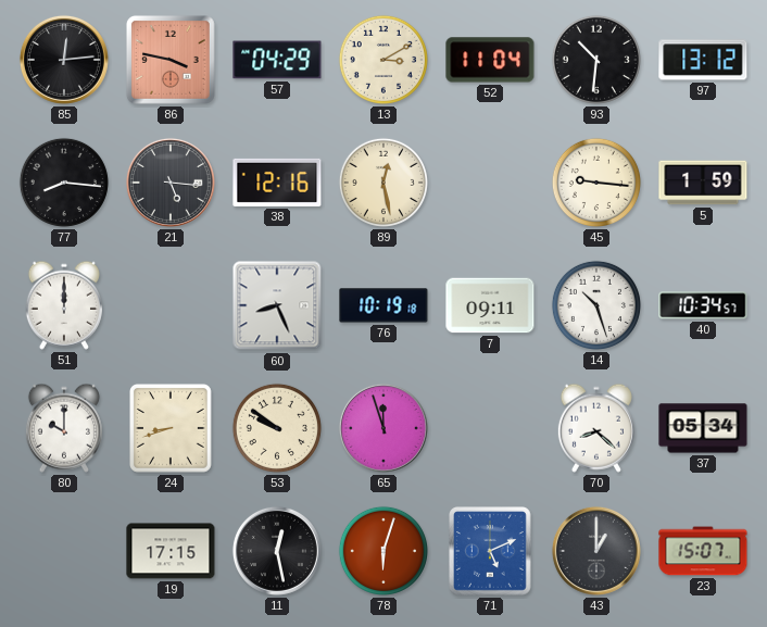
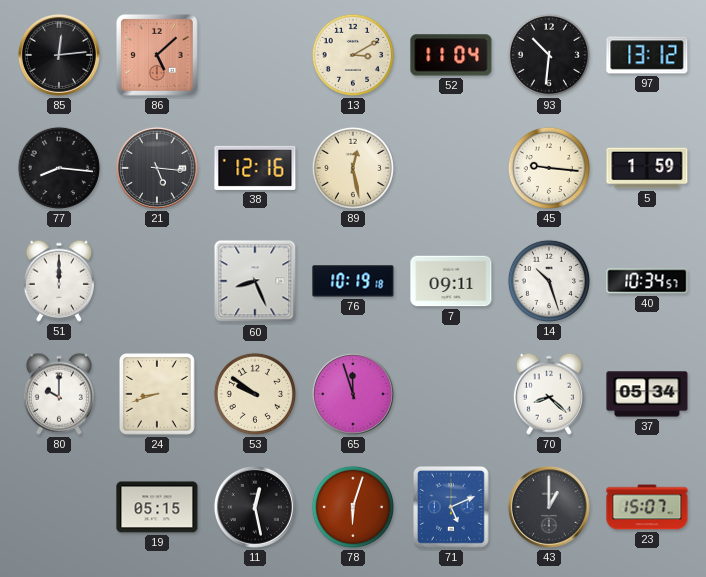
86: 3:47 -> 5:08 (157, 55)
57: 04:29 -> none (277, 60)
19: 17:15 -> 05:15 (157, 507)
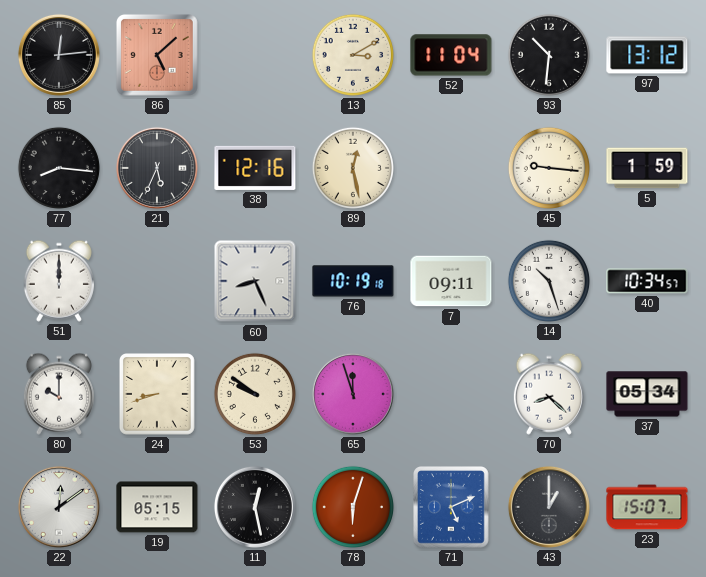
21: 5:16 -> 5:34 (157, 168)
22: none -> 12:09 (59, 507)
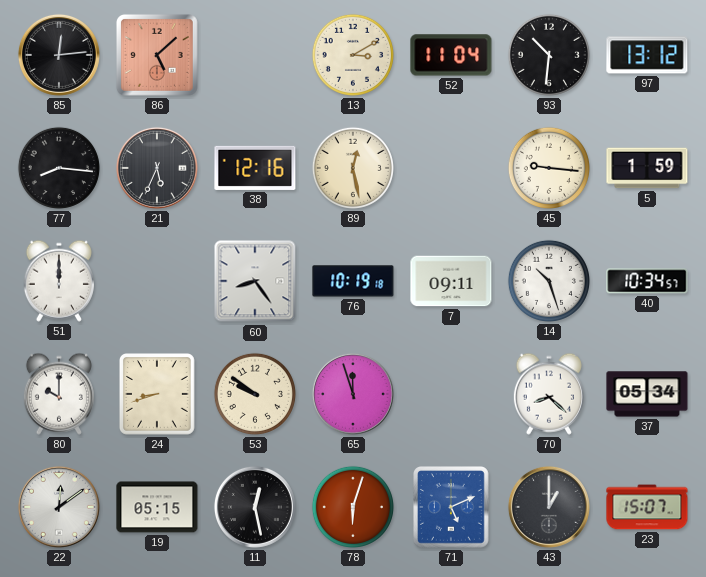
60: 8:26 -> 8:24 (255, 281)
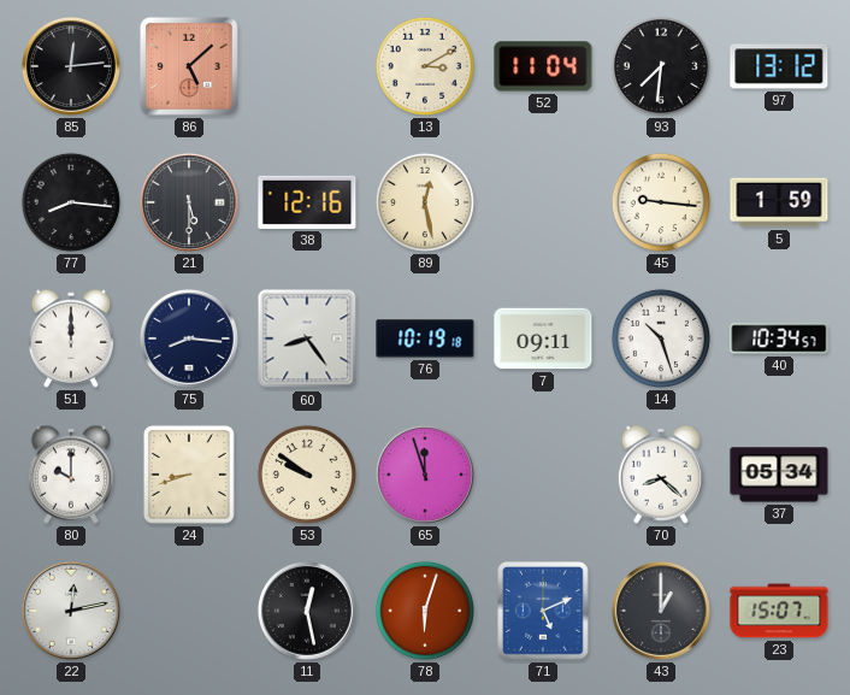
93: 10:31 -> 7:31 (661, 66)
21: 5:34 -> 5:30 (189, 202)
75: none -> 8:16 (189, 338)
22: 12:09 -> 12:13 (71, 611)
19: 05:15 -> none (157, 507)
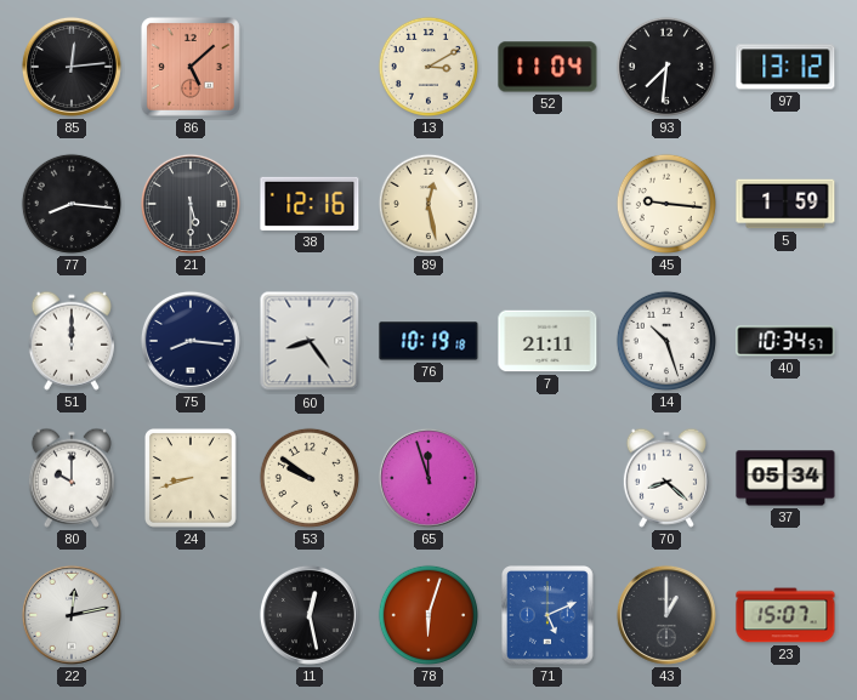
7: 09:11 -> 21:11 (547, 341)
